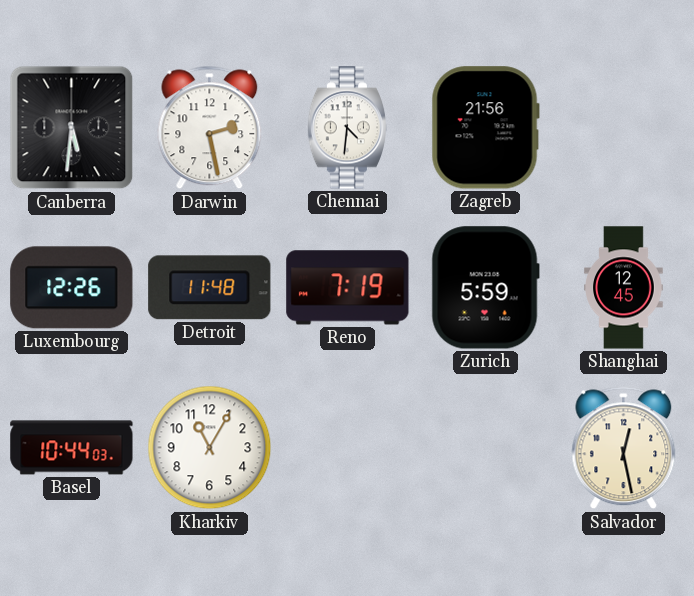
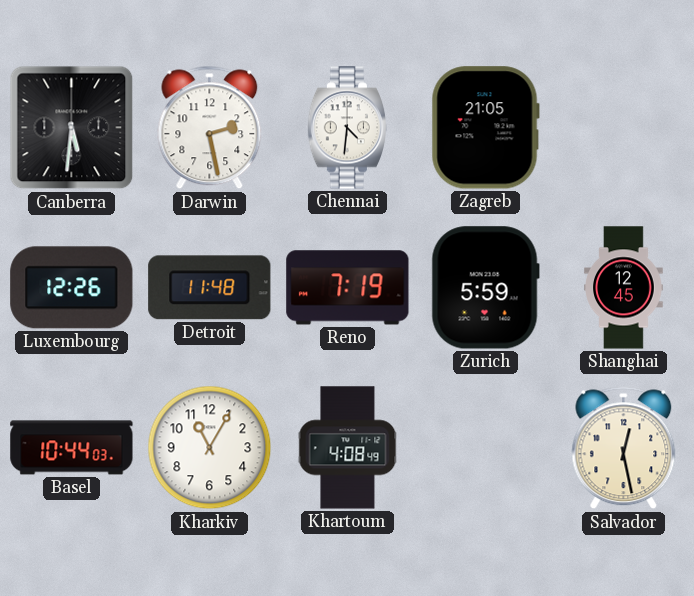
Zagreb: 21:56 -> 21:05 (485, 128)
Khartoum: none -> 4:08 (348, 448)
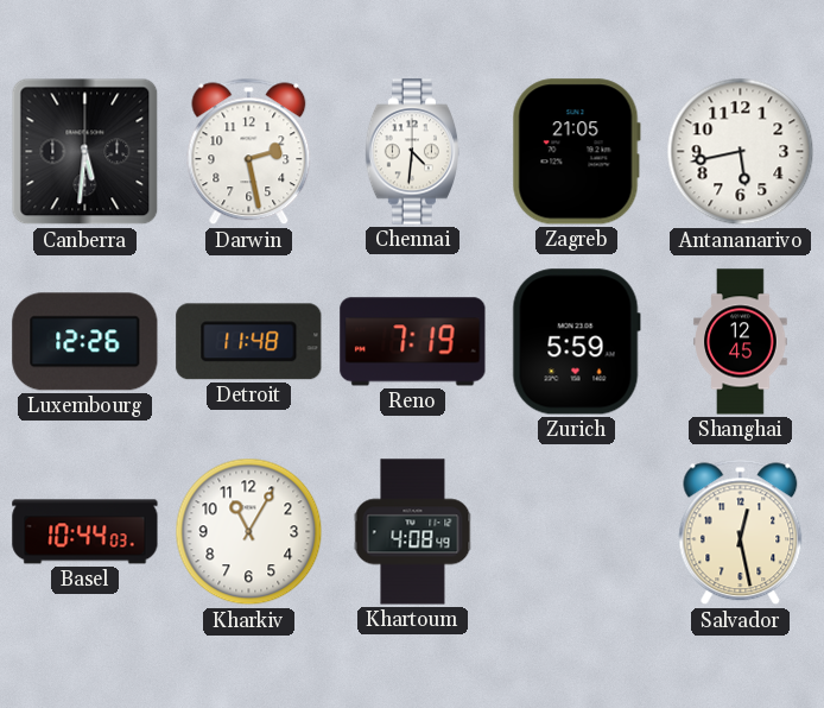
Antananarivo: none -> 5:43 (741, 152)
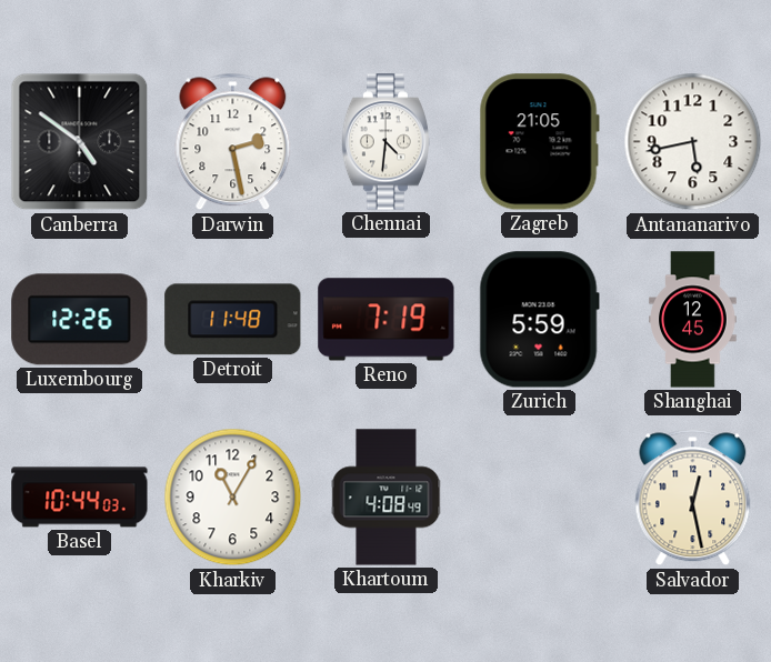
Canberra: 5:31 -> 4:51 (80, 142)
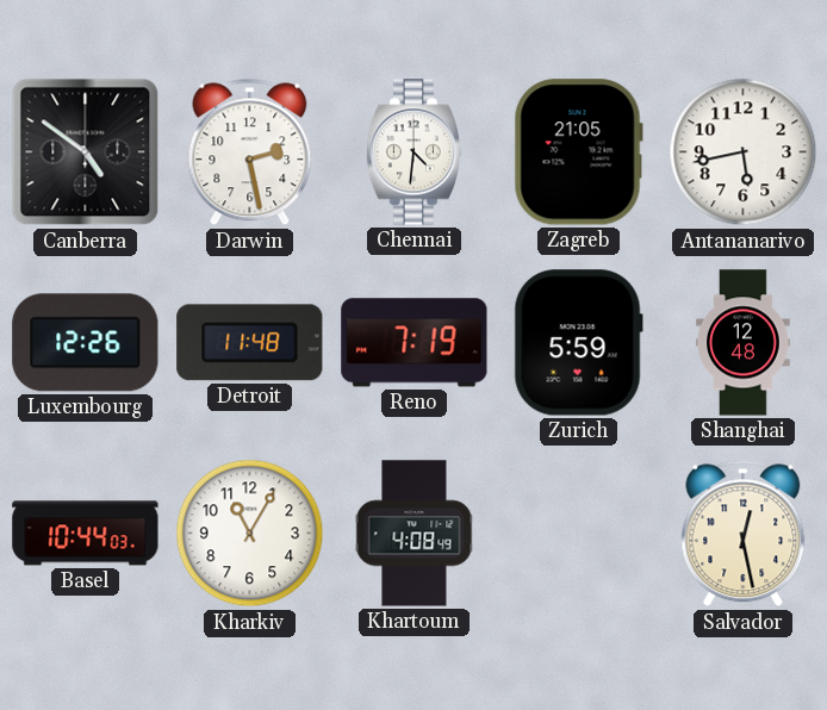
Shanghai: 12:45 -> 12:48 (744, 343)
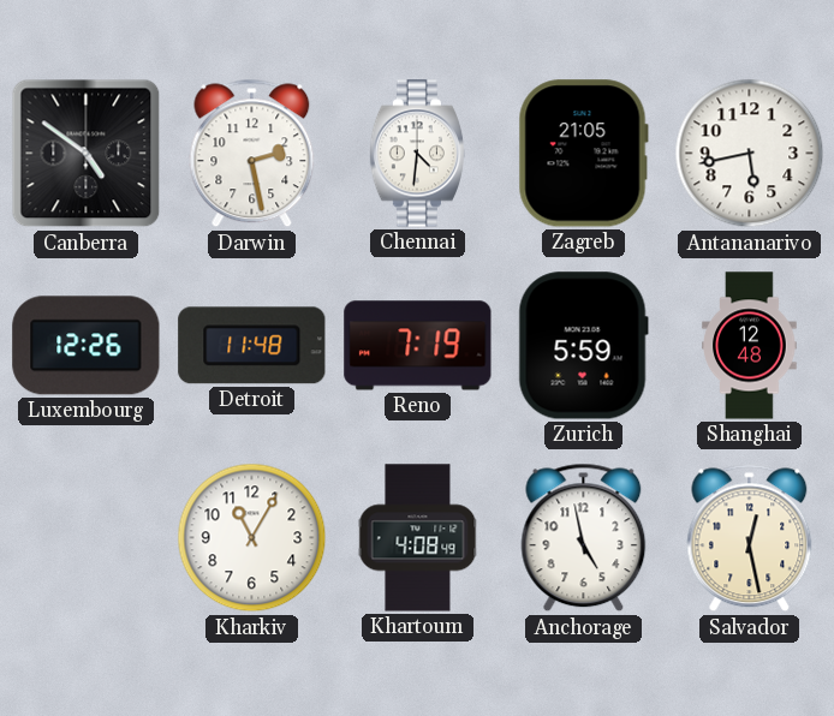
Basel: 10:44 -> none (86, 534)
Anchorage: none -> 4:58 (584, 538)
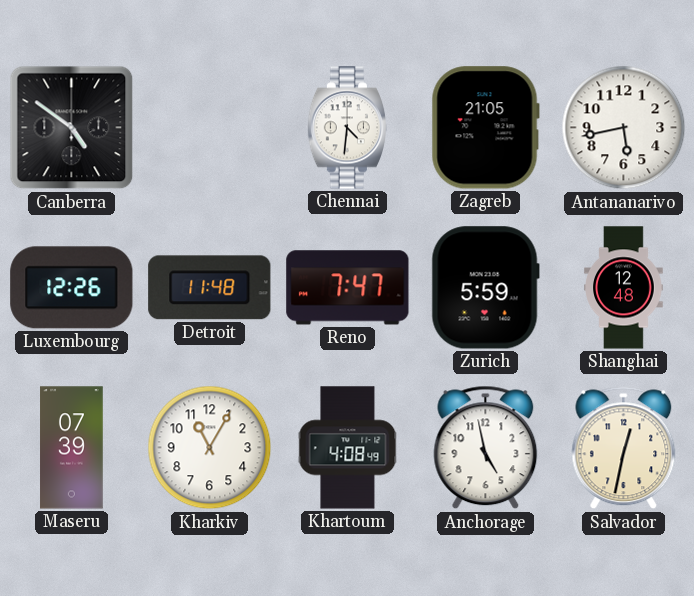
Darwin: 2:28 -> none (252, 154)
Reno: 7:19 -> 7:47 (348, 288)
Maseru: none -> 07:39 (72, 448)
Salvador: 12:28 -> 12:32 (624, 448)
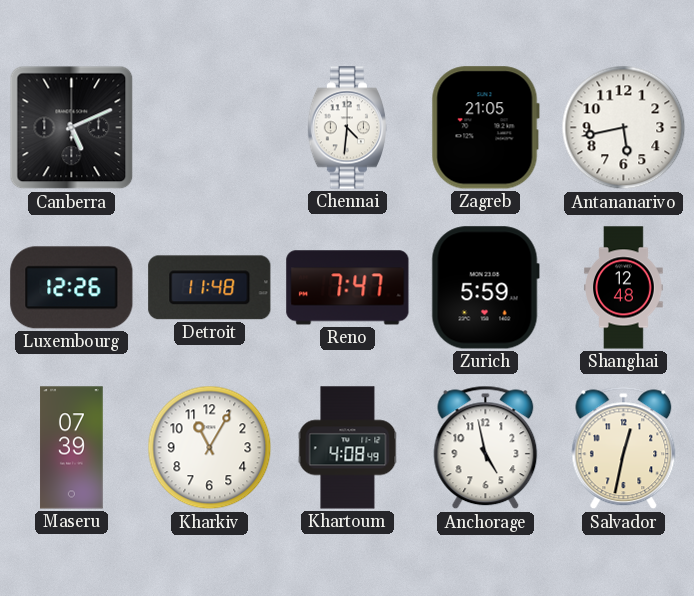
Canberra: 4:51 -> 5:11 (72, 128)
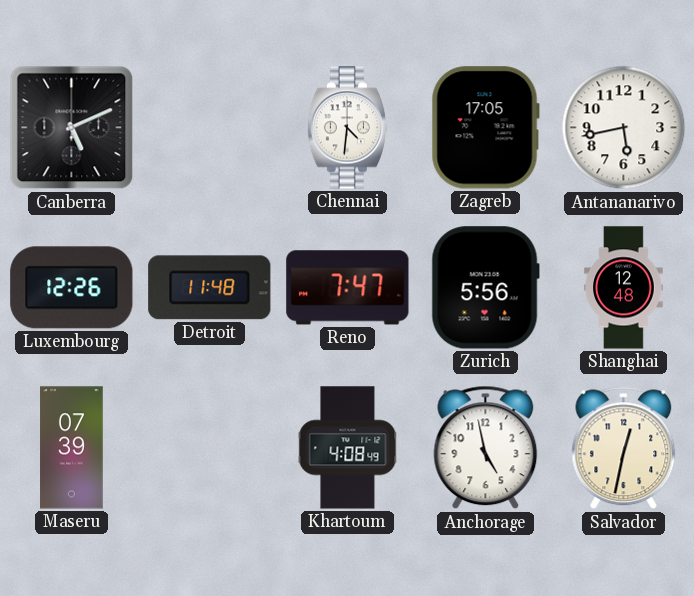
Zagreb: 21:05 -> 17:05 (485, 128)
Zurich: 5:59 -> 5:56 (485, 288)
Kharkiv: 11:05 -> none (210, 448)
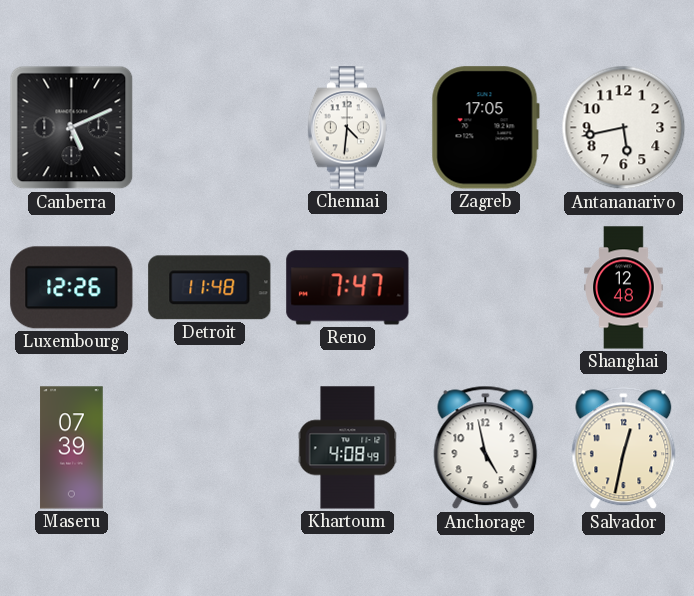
Zurich: 5:56 -> none (485, 288)
